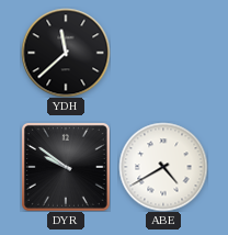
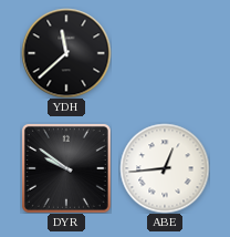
ABE: 4:40 -> 12:44 (165, 168)
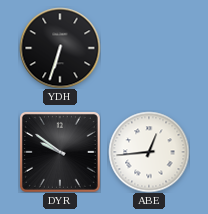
YDH: 11:38 -> 6:33 (60, 48)
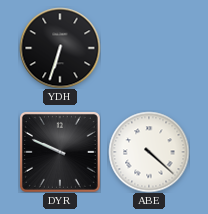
DYR: 9:51 -> 9:49 (60, 152)
ABE: 12:44 -> 4:22 (149, 152)
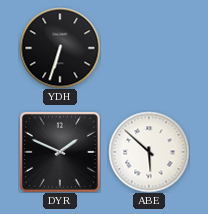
DYR: 9:49 -> 1:49 (60, 152)
ABE: 4:22 -> 5:52 (149, 152)
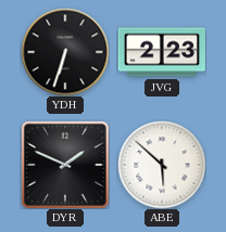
JVG: none -> 2:23 (161, 52)
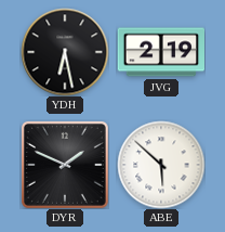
YDH: 6:33 -> 6:28 (65, 52)
JVG: 2:23 -> 2:19 (160, 52)
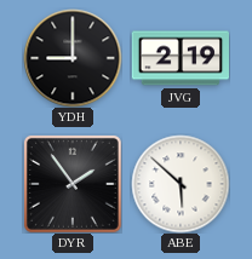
YDH: 6:28 -> 9:00 (73, 58)
DYR: 1:49 -> 1:54 (73, 184)
